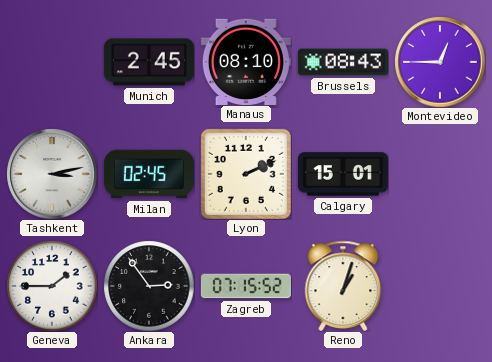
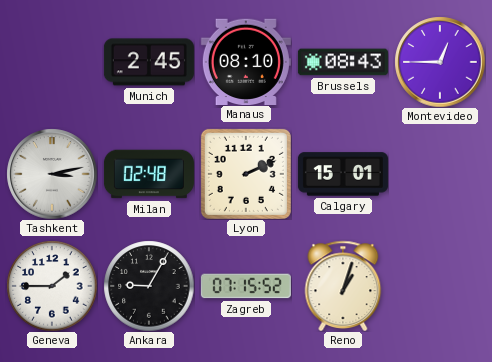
Milan: 02:45 -> 02:48 (149, 174)
Ankara: 2:54 -> 9:05 (149, 286)
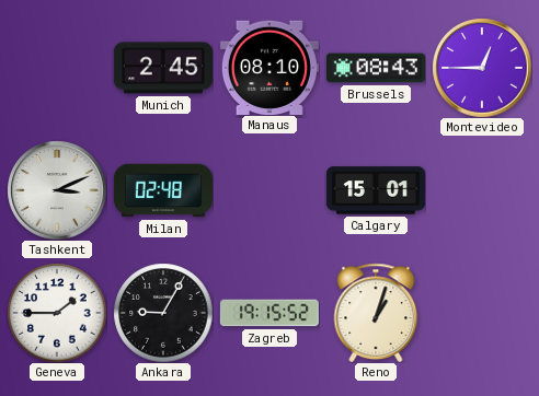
Tashkent: 3:13 -> 3:11 (57, 190)
Lyon: 2:11 -> none (246, 174)
Zagreb: 07:15 -> 19:15 (269, 313)
